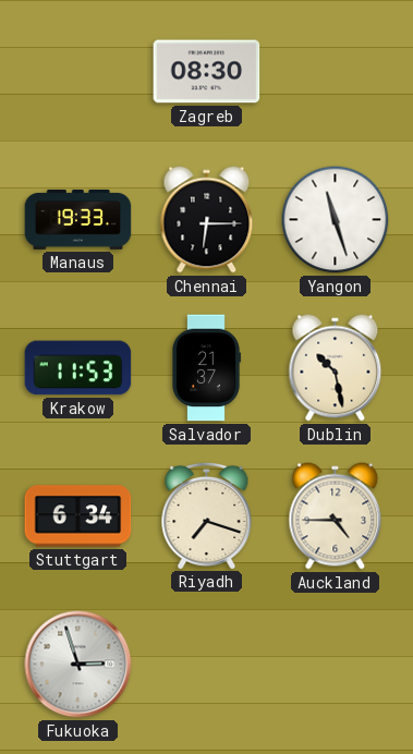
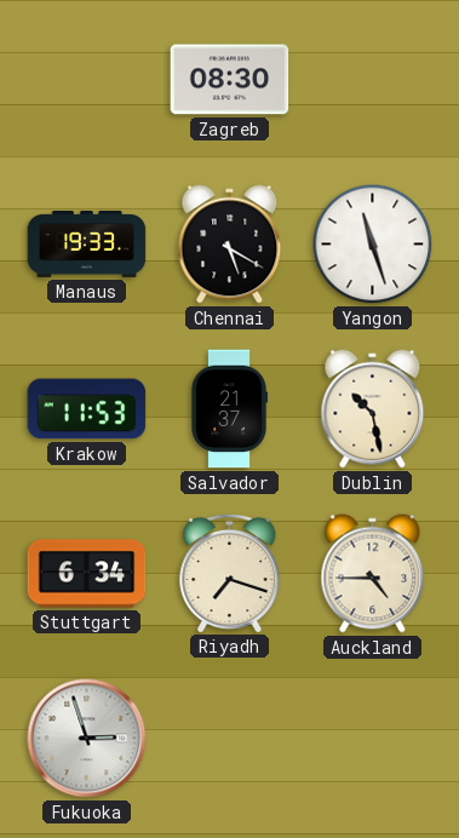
Chennai: 6:15 -> 5:20 (230, 245)
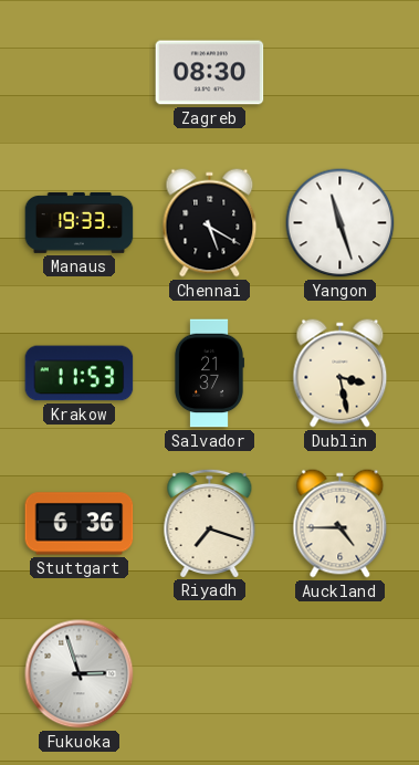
Dublin: 10:28 -> 3:28 (341, 374)
Stuttgart: 6:34 -> 6:36 (80, 524)
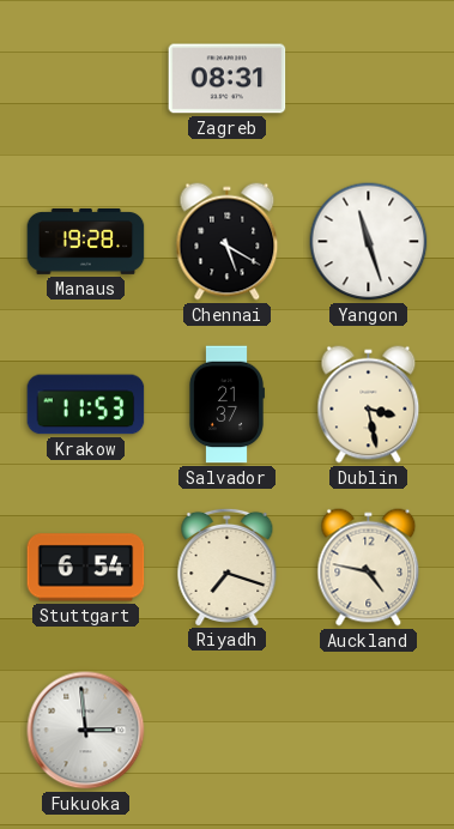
Zagreb: 08:30 -> 08:31 (228, 79)
Manaus: 19:33 -> 19:28 (86, 242)
Stuttgart: 6:36 -> 6:54 (86, 568)
Auckland: 4:45 -> 4:47 (369, 568)
Fukuoka: 2:57 -> 2:59 (86, 731)
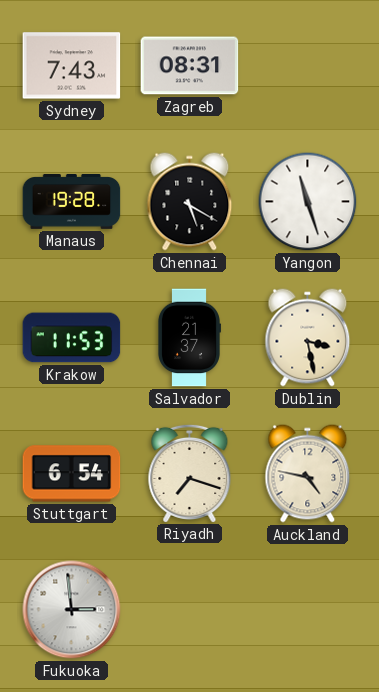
Sydney: none -> 7:43 (72, 66)
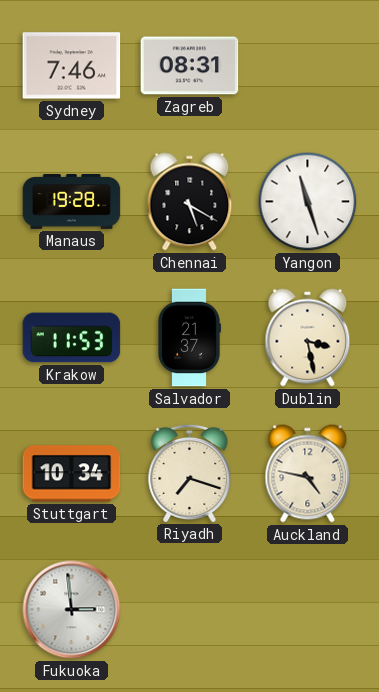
Sydney: 7:43 -> 7:46 (72, 66)
Stuttgart: 6:54 -> 10:34 (72, 474)
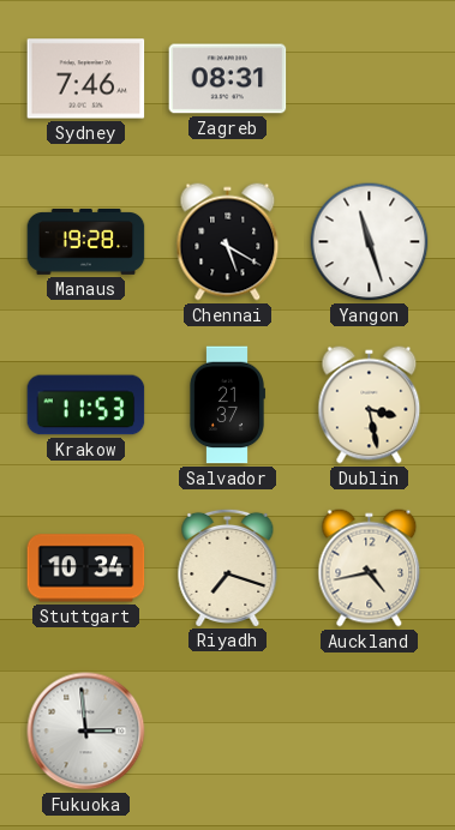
Auckland: 4:47 -> 4:43 (370, 569)
